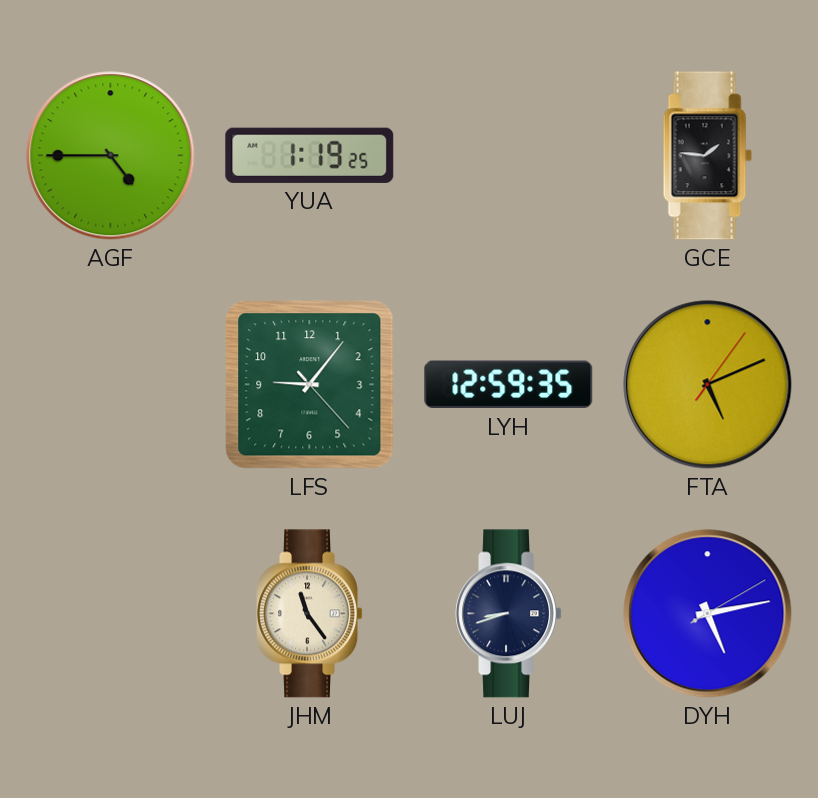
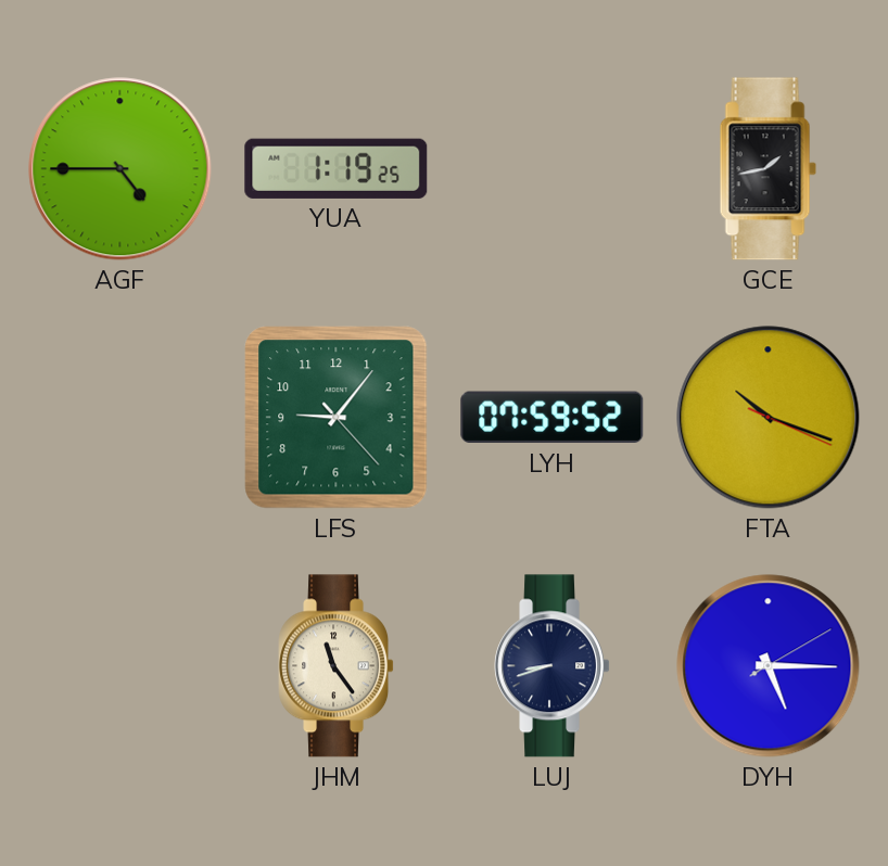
GCE: 1:46 -> 1:43 (768, 169)
LYH: 12:59 -> 07:59 (553, 418)
FTA: 5:11 -> 10:18 (769, 418)
DYH: 5:13 -> 5:15 (769, 666)
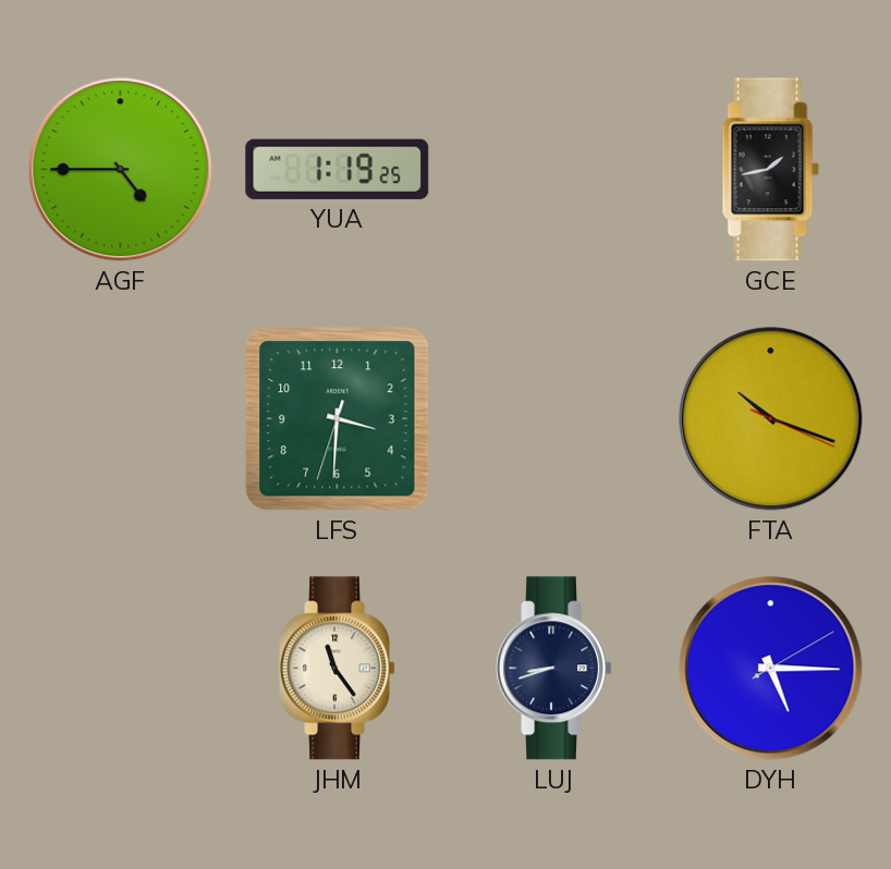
LFS: 9:06 -> 3:30 (338, 419)
LYH: 07:59 -> none (553, 418)
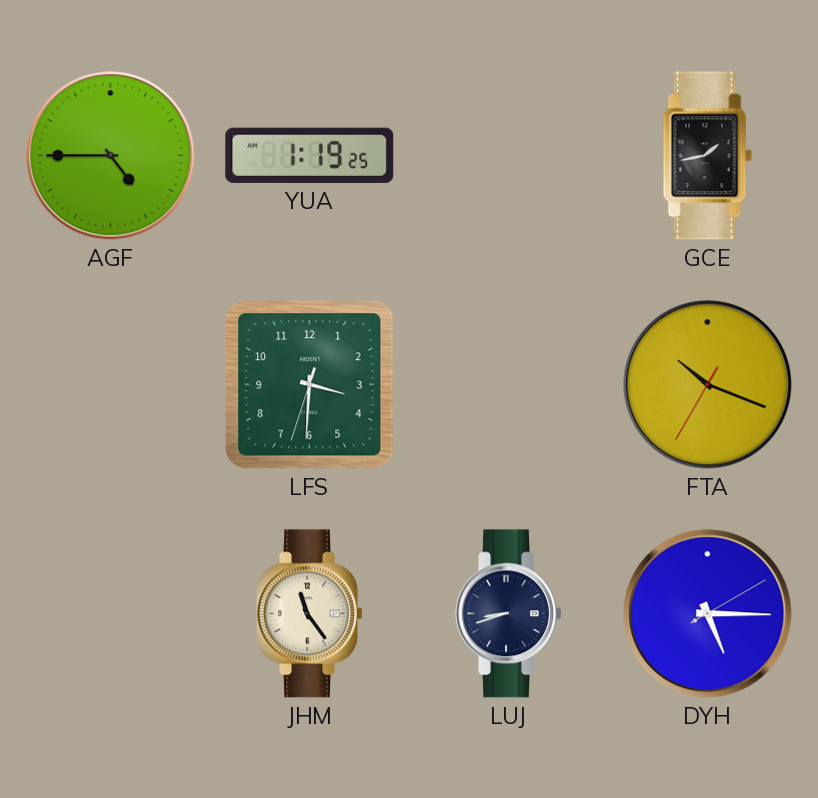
FTA: 10:18:19 -> 10:18:35 (708, 385)
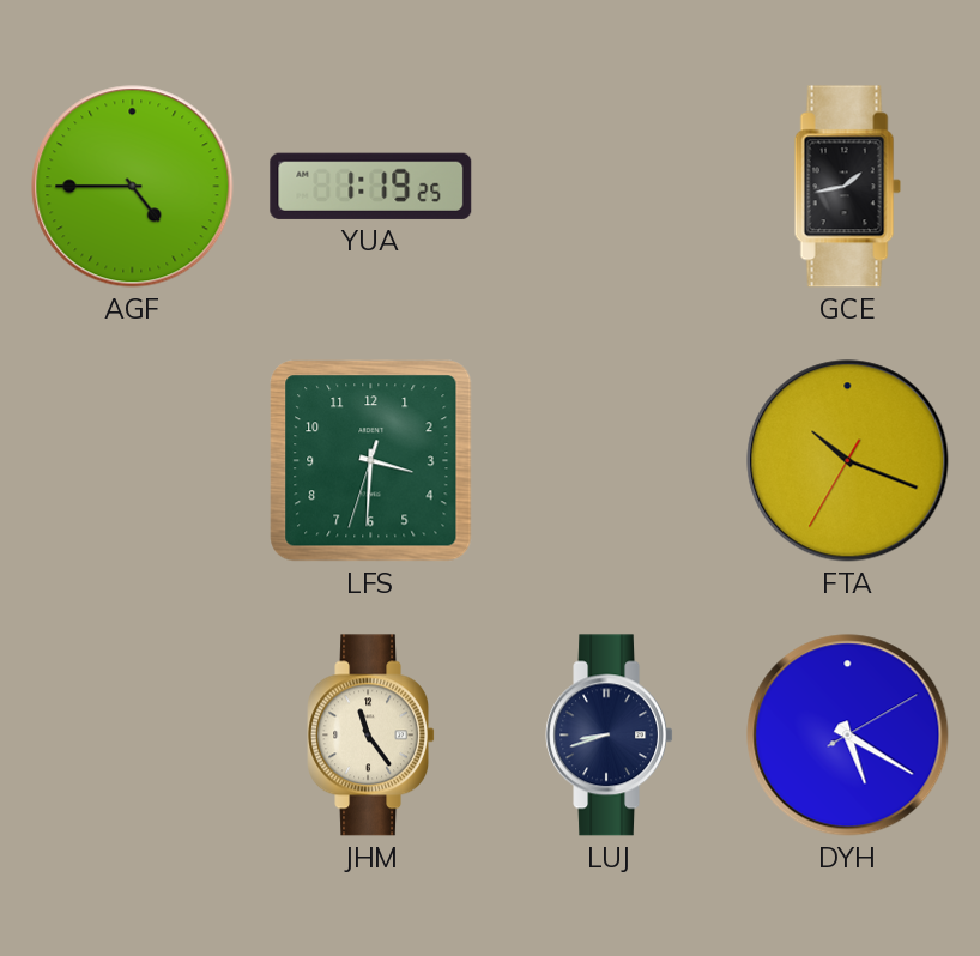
DYH: 5:15 -> 5:20 (848, 736)
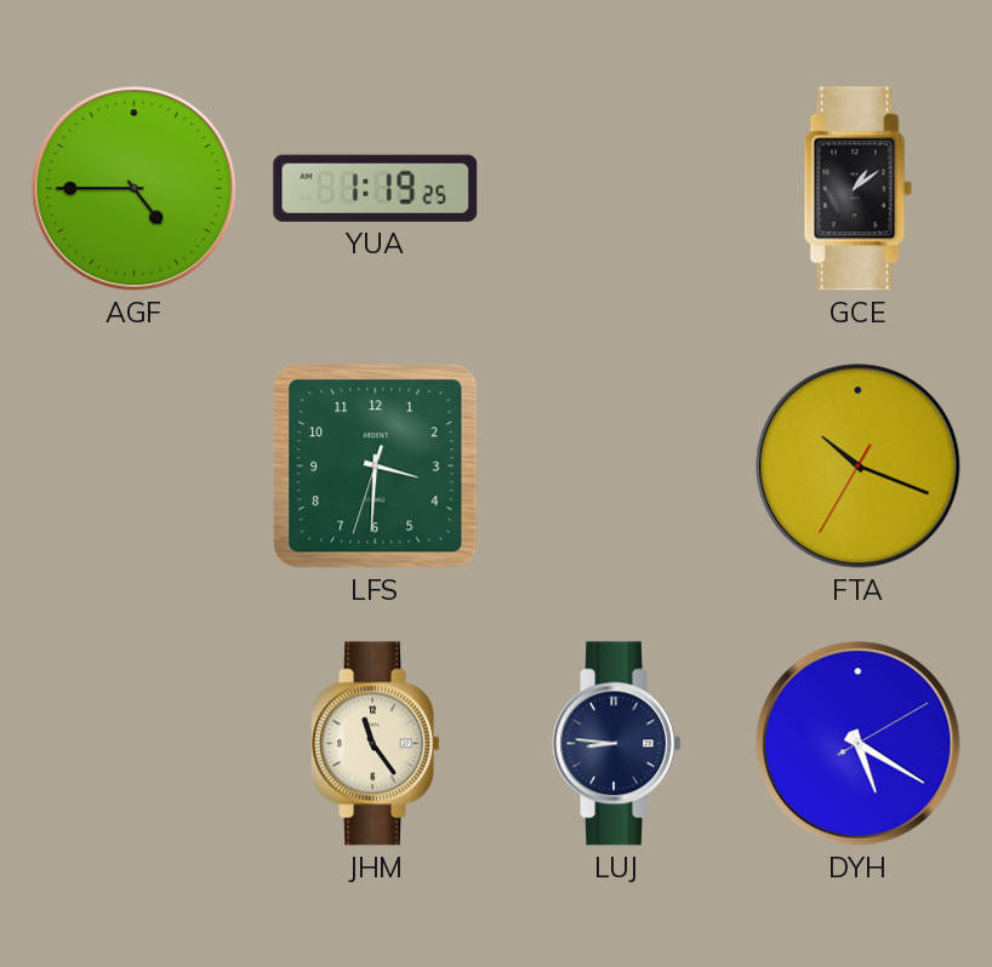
GCE: 1:43 -> 1:09 (857, 189)
LUJ: 8:42 -> 8:46 (616, 744)
